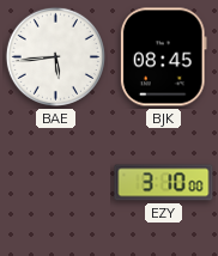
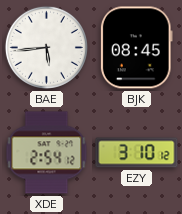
XDE: none -> 2:54 (47, 153)
EZY: 3:10:00 -> 3:10:12 (137, 153)
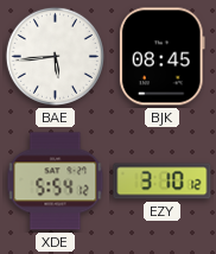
XDE: 2:54 -> 5:54 (56, 182)
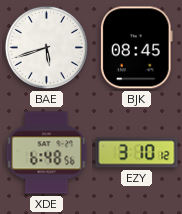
BAE: 5:44 -> 5:42 (46, 47)
XDE: 5:54 -> 6:48 (47, 153)
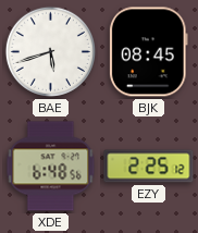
EZY: 3:10 -> 2:25 (149, 167)
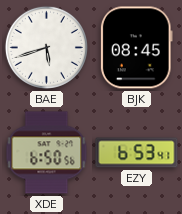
XDE: 6:48 -> 6:50 (47, 153)
EZY: 2:25 -> 6:53 (137, 153)
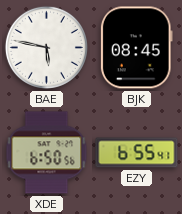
BAE: 5:42 -> 5:47 (46, 47)
EZY: 6:53 -> 6:55 (137, 153)
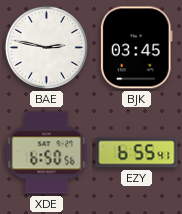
BAE: 5:47 -> 2:47 (46, 47)
BJK: 08:45 -> 03:45 (136, 48)
